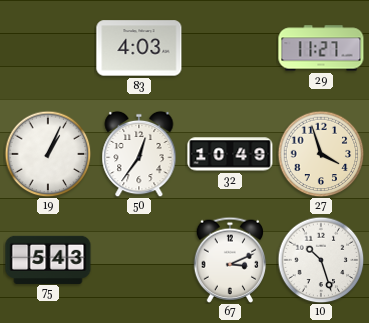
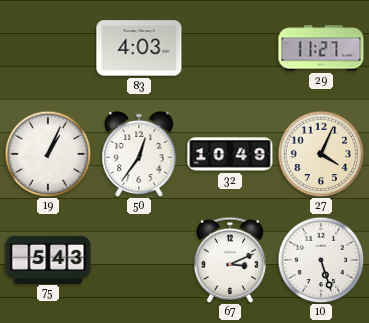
27: 3:57 -> 4:04 (321, 154)
10: 10:27 -> 5:27 (321, 260)
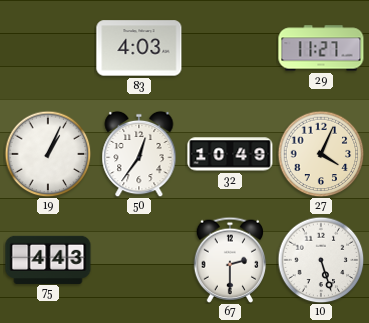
75: 5:43 -> 4:43 (48, 259)
67: 3:11 -> 2:30 (230, 260)
